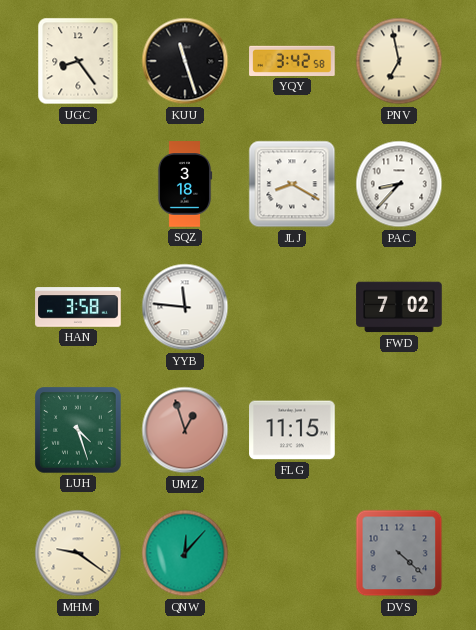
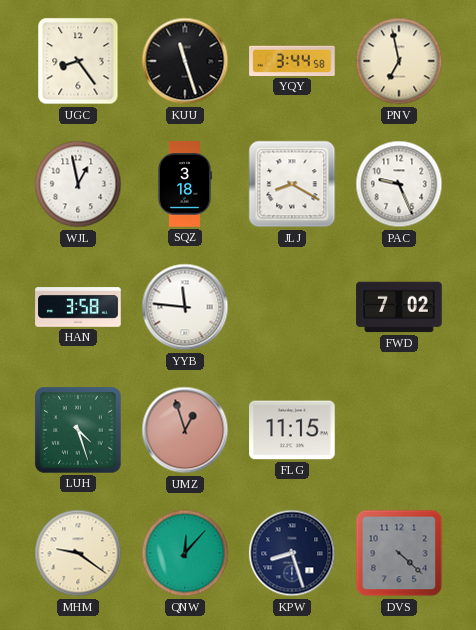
YQY: 3:42 -> 3:44 (292, 61)
WJL: none -> 12:58 (78, 184)
PAC: 8:37 -> 9:26 (399, 184)
KPW: none -> 8:27 (292, 553)
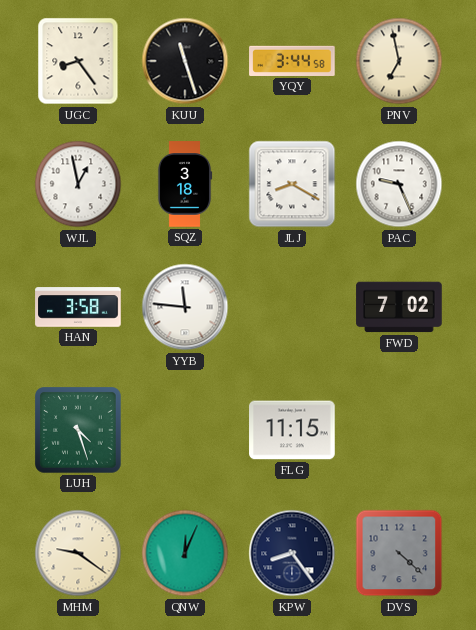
UMZ: 12:57 -> none (185, 430)
QNW: 12:07 -> 12:04 (185, 553)
KPW: 8:27 -> 8:24 (292, 553)
